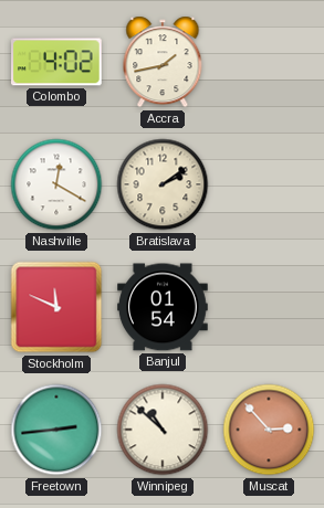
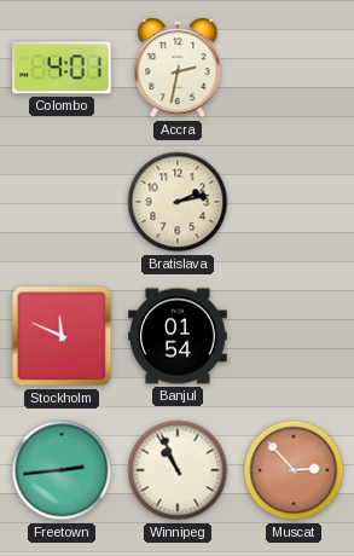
Colombo: 4:02 -> 4:01 (63, 68)
Accra: 1:43 -> 2:32 (178, 68)
Nashville: 12:20 -> none (56, 184)
Bratislava: 2:09 -> 2:13 (178, 202)
Winnipeg: 10:52 -> 10:56 (178, 470)
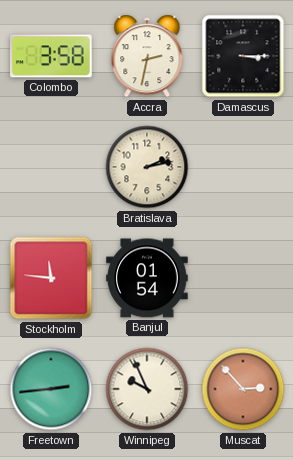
Colombo: 4:01 -> 3:58 (52, 56)
Damascus: none -> 3:15 (243, 56)
Stockholm: 11:49 -> 11:46 (51, 278)
Winnipeg: 10:56 -> 9:56 (147, 389)
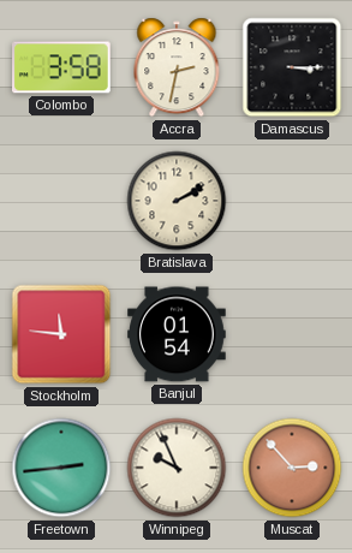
Bratislava: 2:13 -> 2:10 (177, 201)
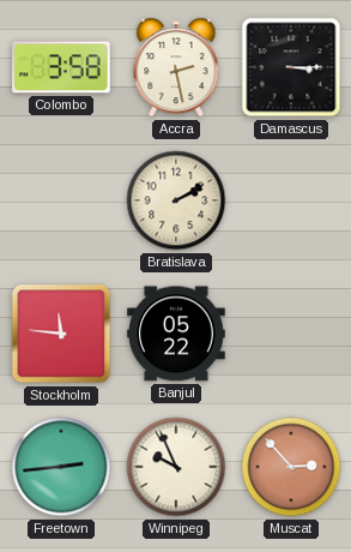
Accra: 2:32 -> 2:28 (176, 67)
Banjul: 01:54 -> 05:22 (176, 334)
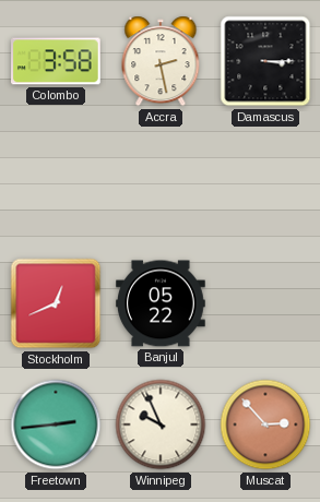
Bratislava: 2:10 -> none (176, 200)
Stockholm: 11:46 -> 12:41 (56, 303)
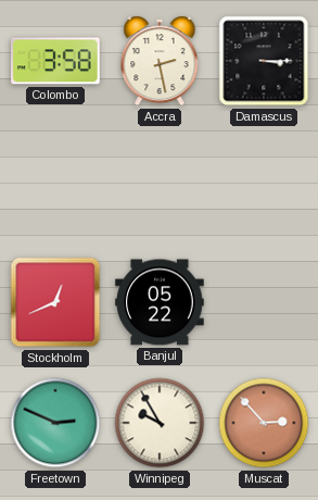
Freetown: 2:44 -> 2:49 (55, 423)
Winnipeg: 9:56 -> 9:55 (160, 423)
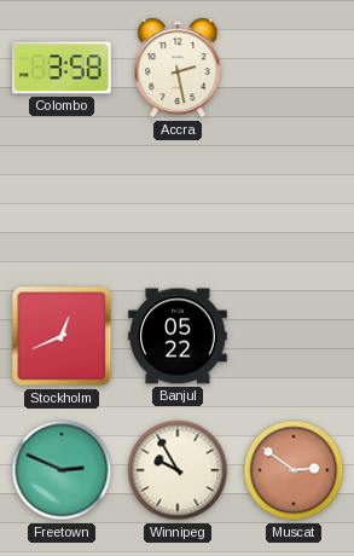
Damascus: 3:15 -> none (264, 61)
Muscat: 2:53 -> 2:51 (294, 470)
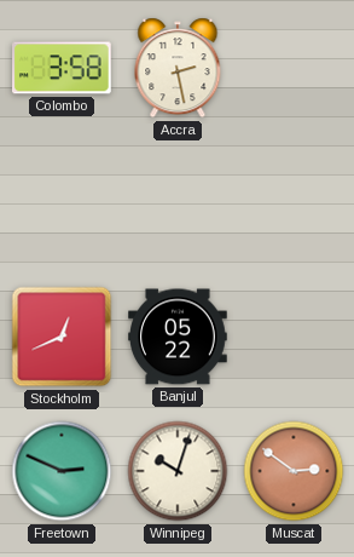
Winnipeg: 9:55 -> 10:03 (178, 471)
